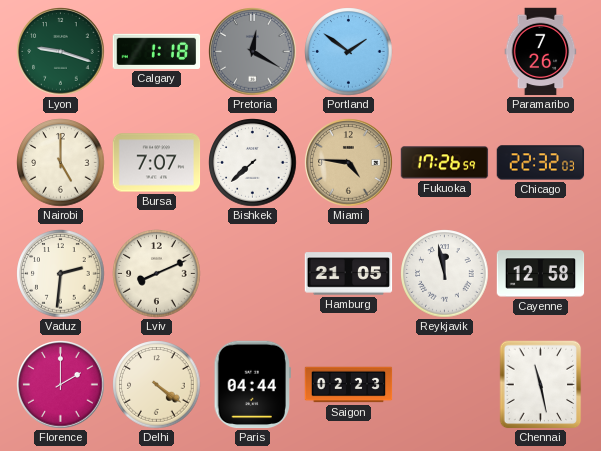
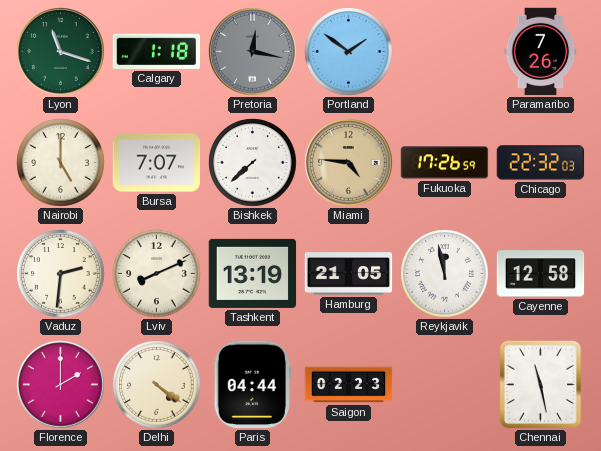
Lyon: 9:18 -> 11:18 (61, 52)
Pretoria: 12:20 -> 12:17 (253, 52)
Tashkent: none -> 13:19 (253, 273)
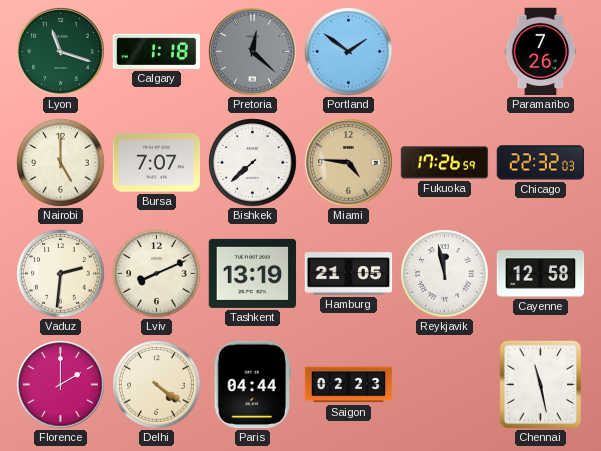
Pretoria: 12:17 -> 12:22 (253, 52)
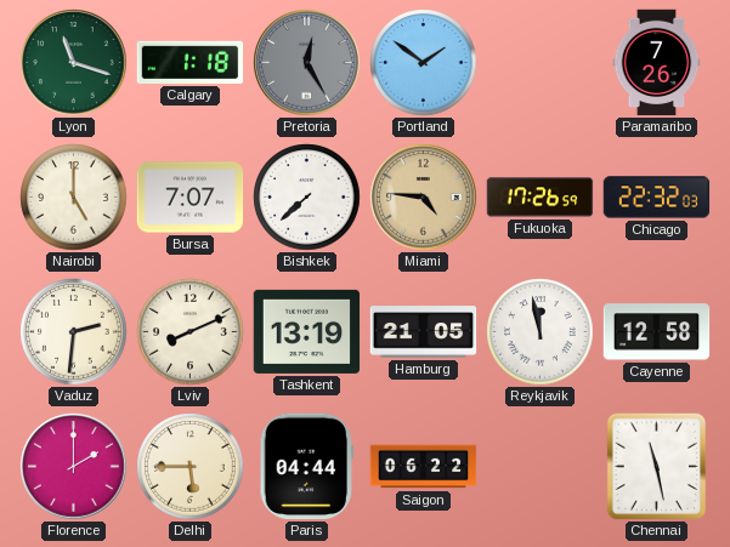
Pretoria: 12:22 -> 12:25 (307, 63)
Delhi: 4:21 -> 5:45 (191, 467)
Saigon: 02:23 -> 06:22 (424, 467)
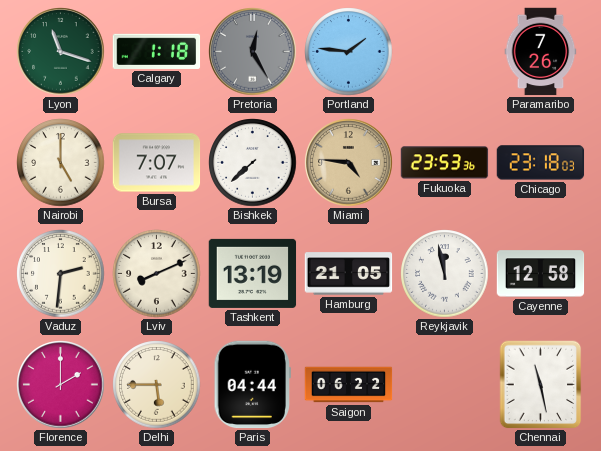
Portland: 1:51 -> 1:46 (349, 52)
Fukuoka: 17:26 -> 23:53 (445, 163)
Chicago: 22:32 -> 23:18 (541, 163)
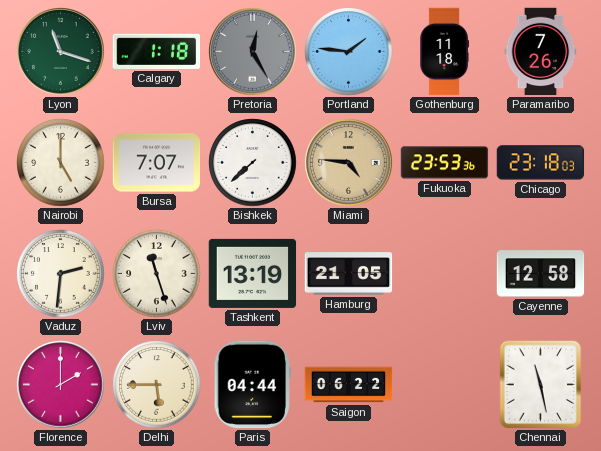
Gothenburg: none -> 11:18 (444, 52)
Lviv: 8:11 -> 11:27 (157, 274)
Reykjavik: 11:58 -> none (445, 274)
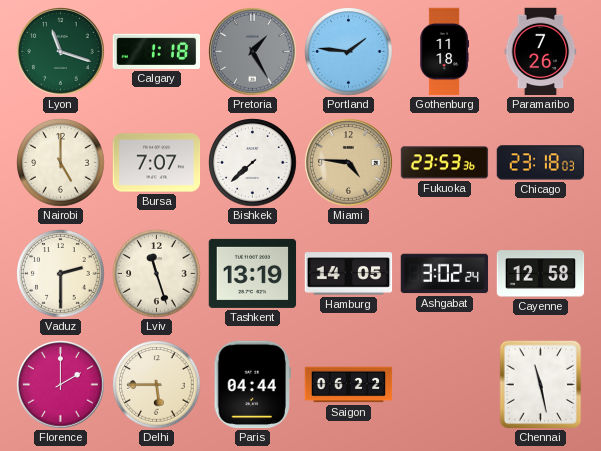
Pretoria: 12:25 -> 1:25 (253, 52)
Vaduz: 2:31 -> 2:30 (61, 274)
Hamburg: 21:05 -> 14:05 (349, 274)
Ashgabat: none -> 3:02 (445, 274)
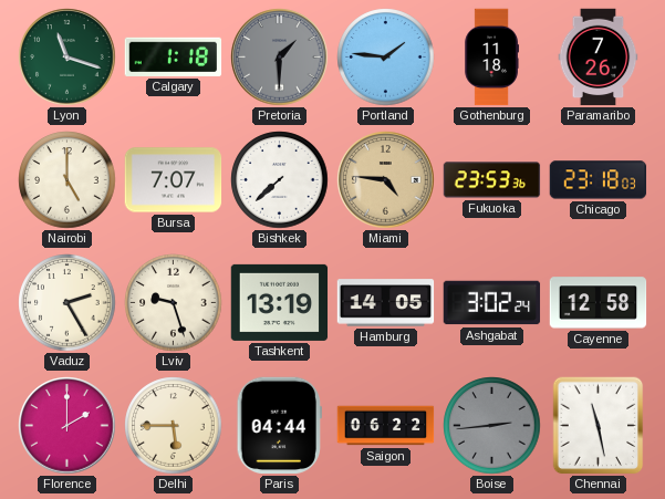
Pretoria: 1:25 -> 1:30 (280, 58)
Vaduz: 2:30 -> 2:25 (67, 303)
Lviv: 11:27 -> 9:27 (174, 303)
Boise: none -> 2:44 (492, 426)
